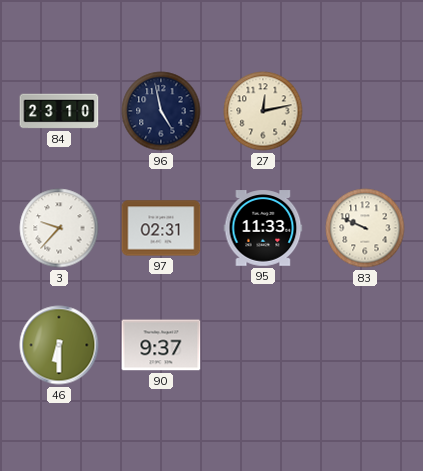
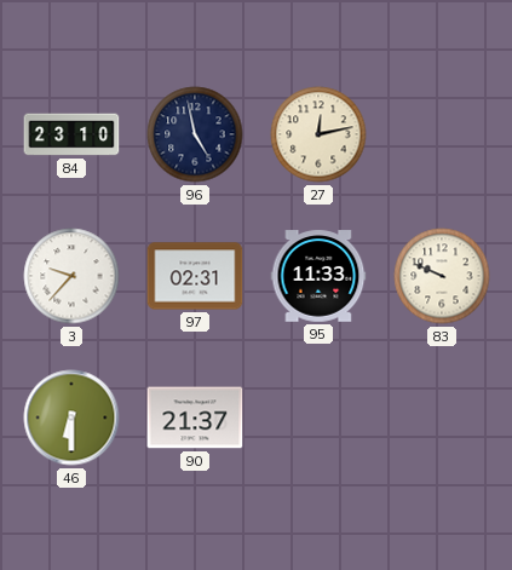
90: 9:37 -> 21:37 (195, 418)
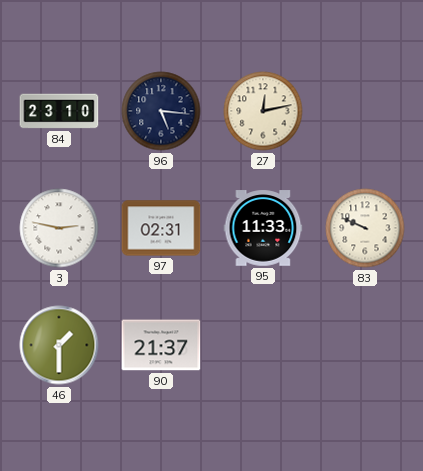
96: 4:58 -> 5:16 (161, 111)
3: 9:37 -> 2:47 (59, 228)
46: 6:30 -> 1:30 (59, 345)
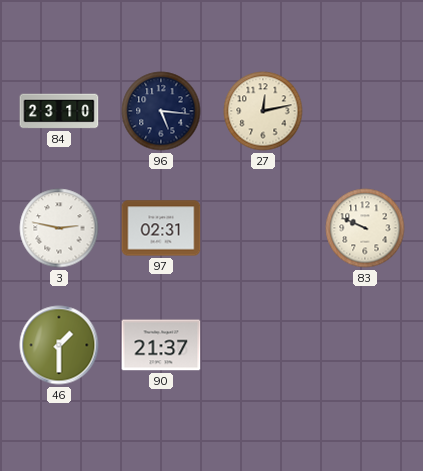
95: 11:33 -> none (263, 228)
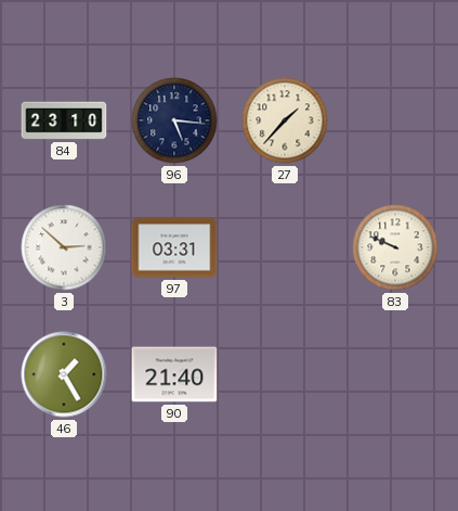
27: 12:13 -> 1:37 (285, 120)
3: 2:47 -> 2:52 (64, 247)
97: 02:31 -> 03:31 (174, 247)
46: 1:30 -> 1:25 (64, 374)
90: 21:37 -> 21:40 (174, 374)
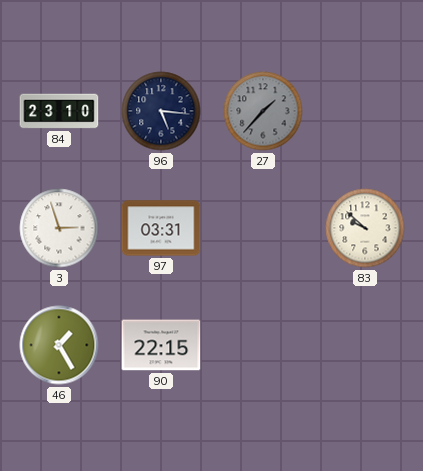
27 dial: cream -> grey (263, 111)
3: 2:52 -> 2:57 (59, 228)
83: 9:49 -> 9:52 (365, 228)
90: 21:40 -> 22:15 (161, 345)
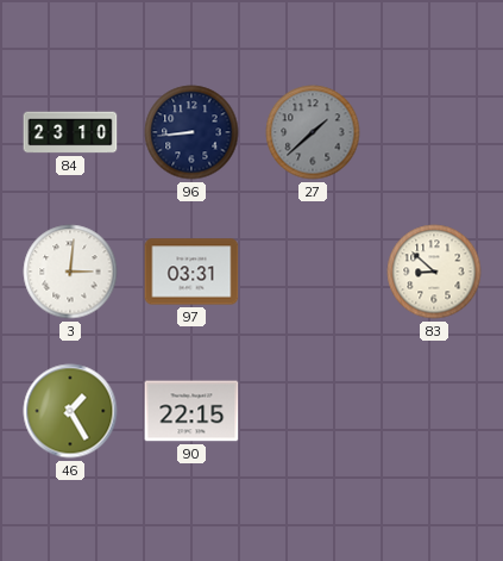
96: 5:16 -> 8:44 (191, 132)
27: 1:37 -> 1:38 (313, 132)
3: 2:57 -> 3:01 (70, 272)
83: 9:52 -> 8:52 (434, 272)
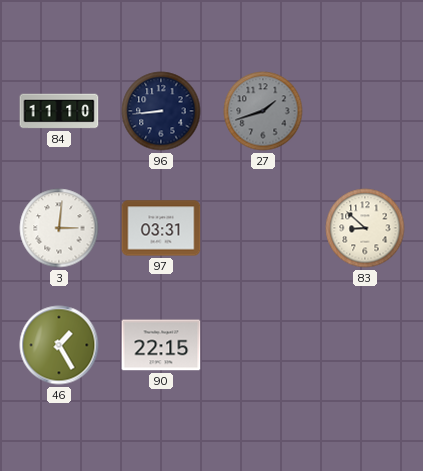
84: 23:10 -> 11:10 (59, 111)
27: 1:38 -> 1:42 (263, 111)
